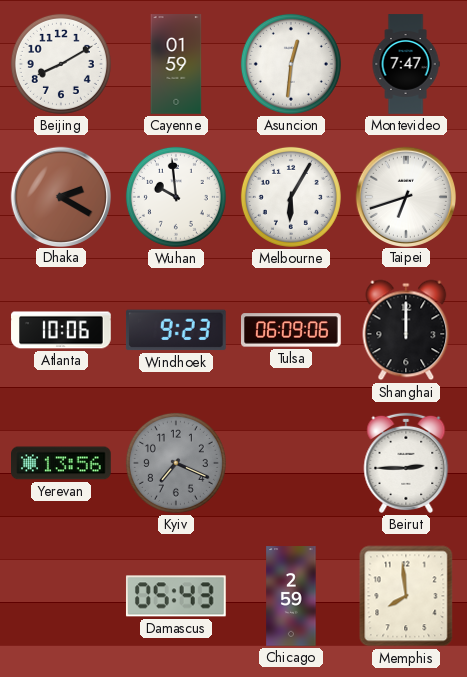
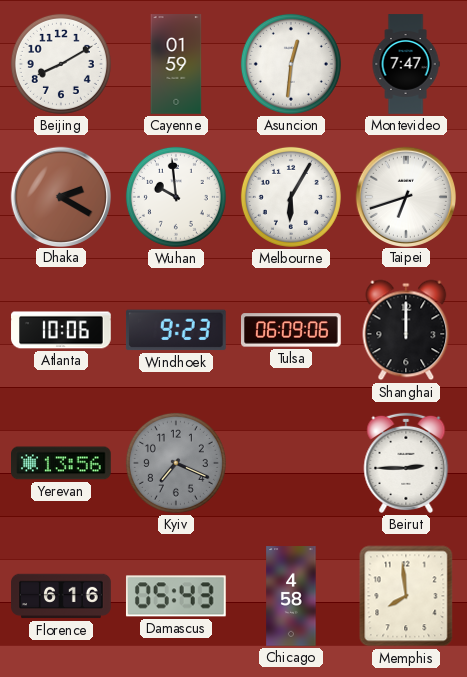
Florence: none -> 6:16 (61, 596)
Chicago: 2:59 -> 4:58 (291, 596)
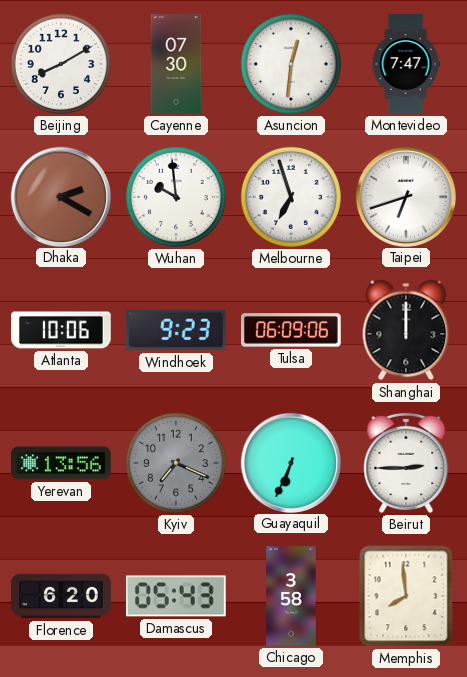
Cayenne: 01:59 -> 07:30 (176, 64)
Melbourne: 6:05 -> 6:57 (291, 197)
Guayaquil: none -> 6:34 (290, 462)
Florence: 6:16 -> 6:20 (61, 596)
Chicago: 4:58 -> 3:58 (291, 596)
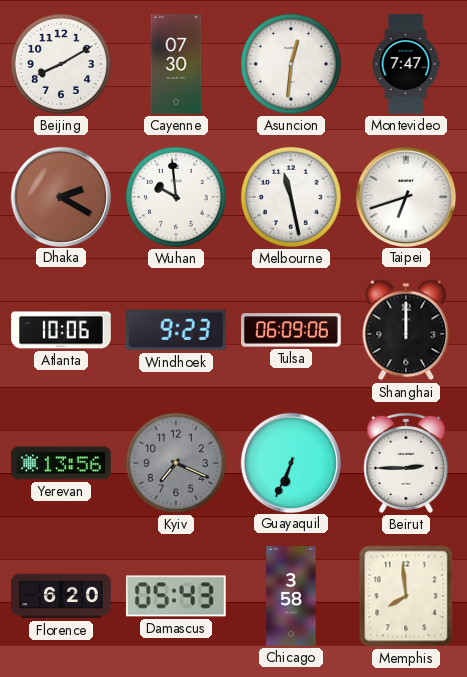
Melbourne: 6:57 -> 11:28 (291, 197)
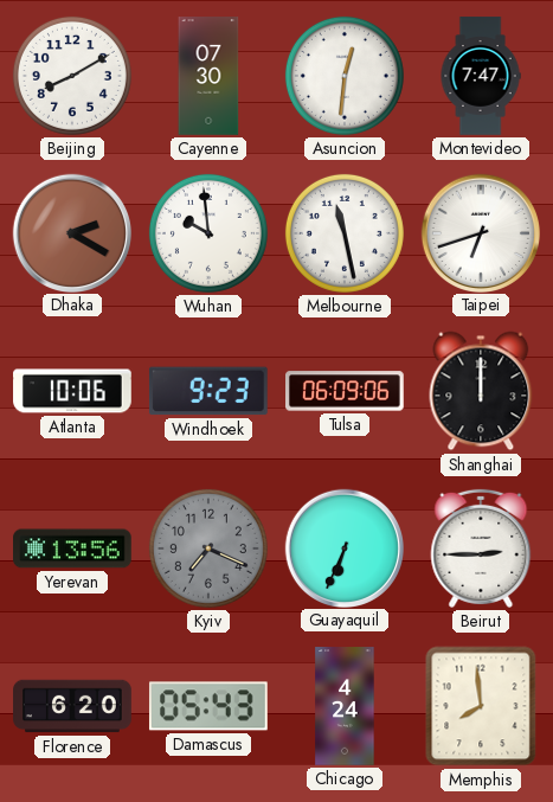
Chicago: 3:58 -> 4:24 (345, 706)
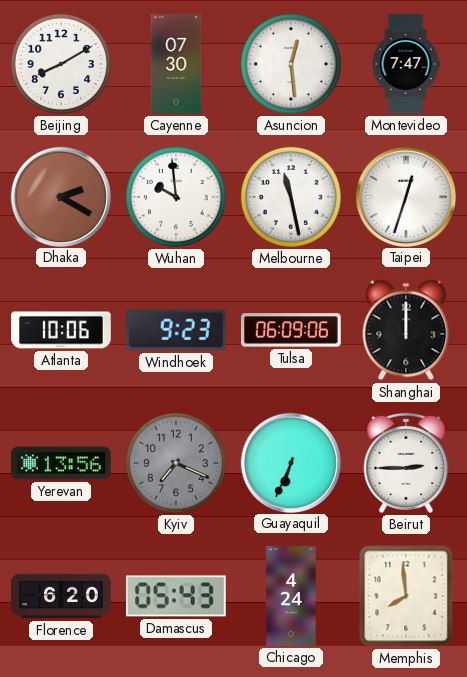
Asuncion: 12:31 -> 12:29 (291, 64)
Taipei: 6:42 -> 12:33 (405, 196)
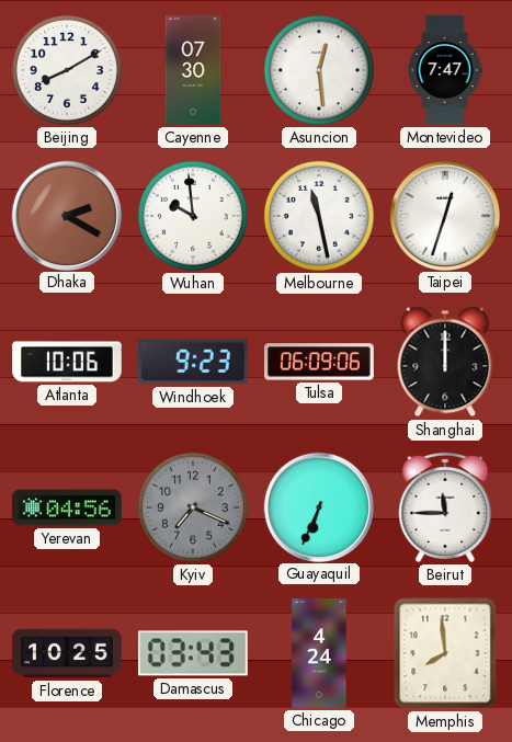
Yerevan: 13:56 -> 04:56 (68, 507)
Beirut: 2:45 -> 11:45 (445, 507)
Florence: 6:20 -> 10:25 (67, 653)
Damascus: 05:43 -> 03:43 (193, 653)
